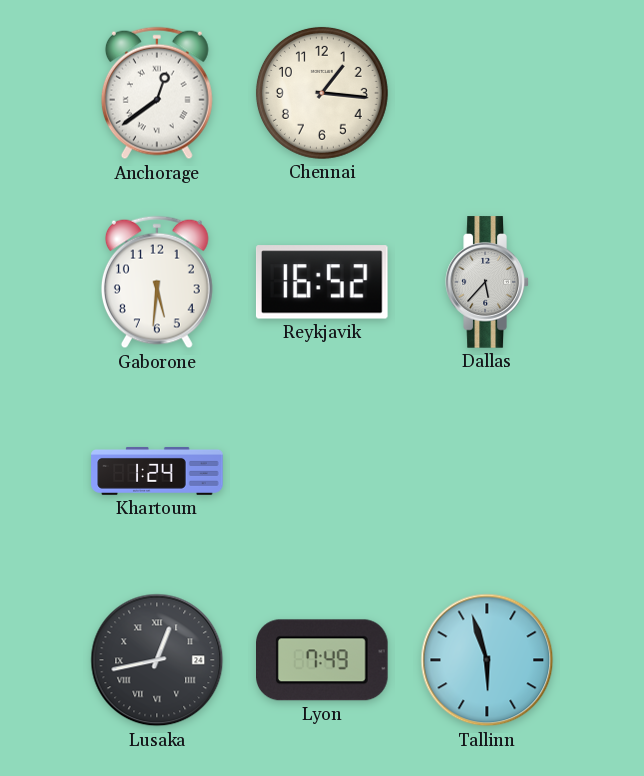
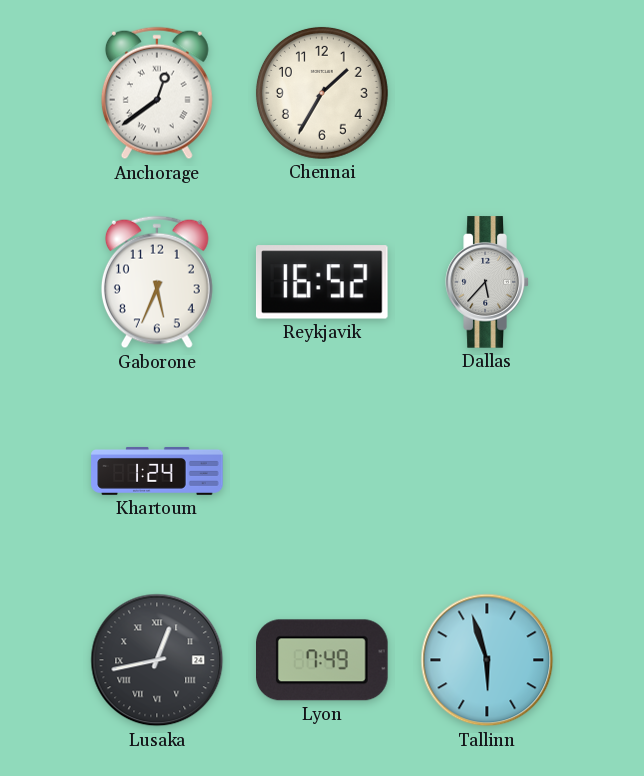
Chennai: 1:16 -> 1:35 (322, 93)
Gaborone: 5:31 -> 5:34 (157, 282)
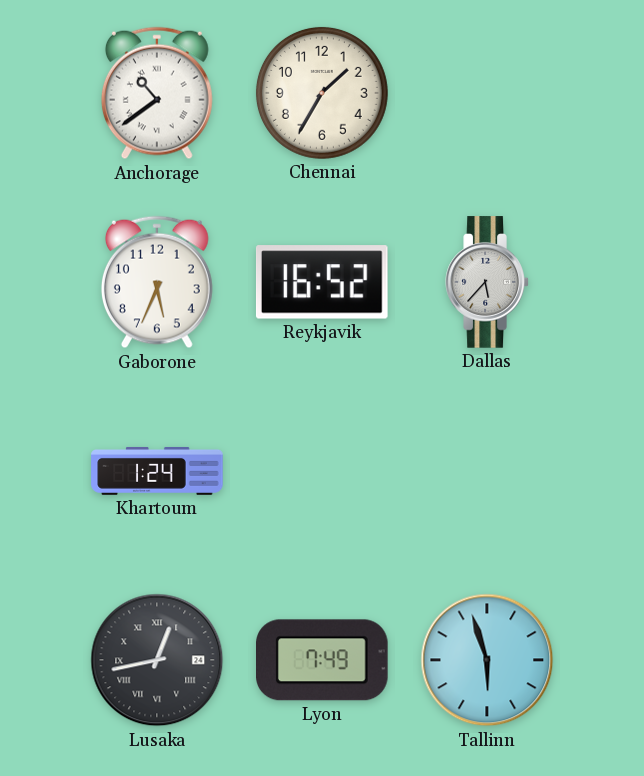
Anchorage: 12:39 -> 10:39 (157, 93)
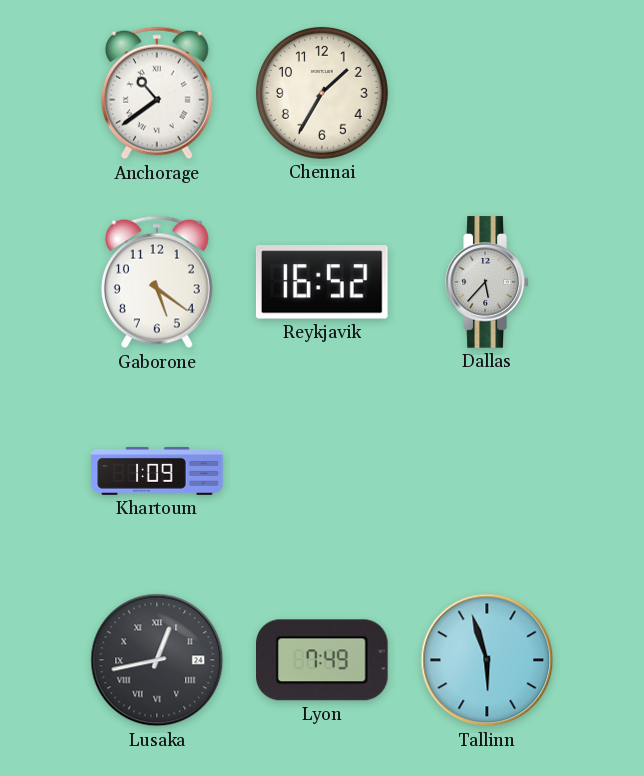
Gaborone: 5:34 -> 5:21 (157, 282)
Khartoum: 1:24 -> 1:09 (157, 471)
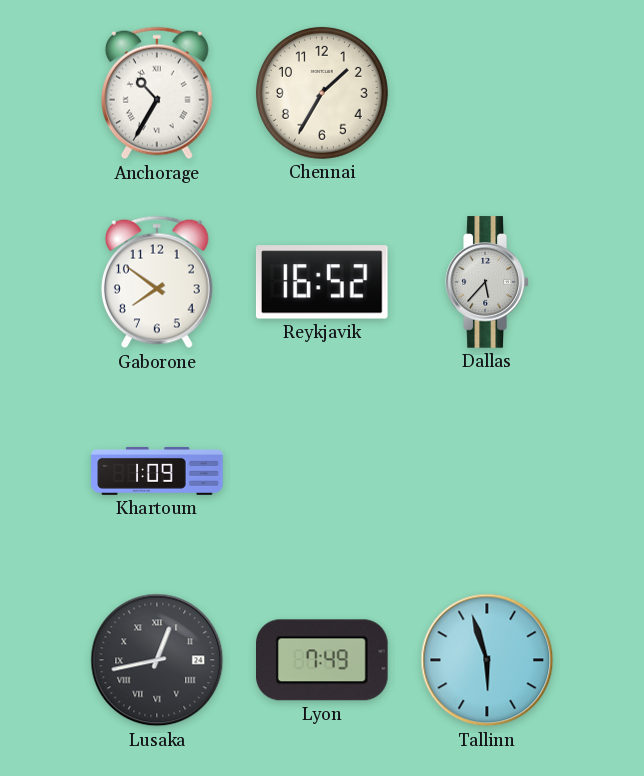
Anchorage: 10:39 -> 10:35 (157, 93)
Gaborone: 5:21 -> 7:51 (157, 282)
